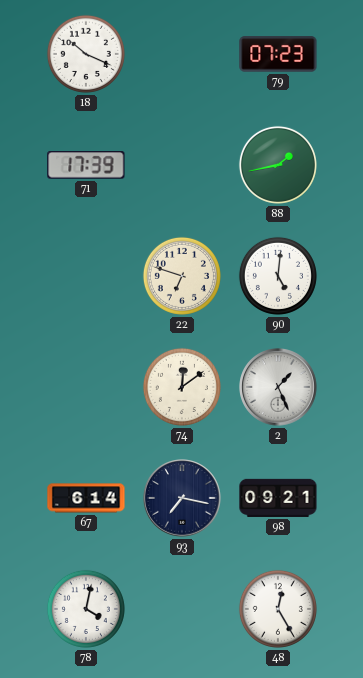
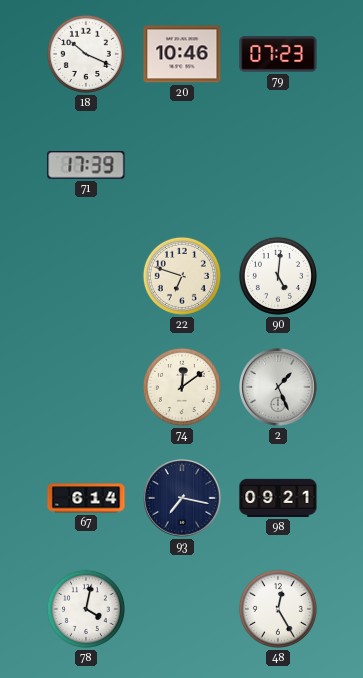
20: none -> 10:46 (182, 54)
88: 1:43 -> none (278, 165)
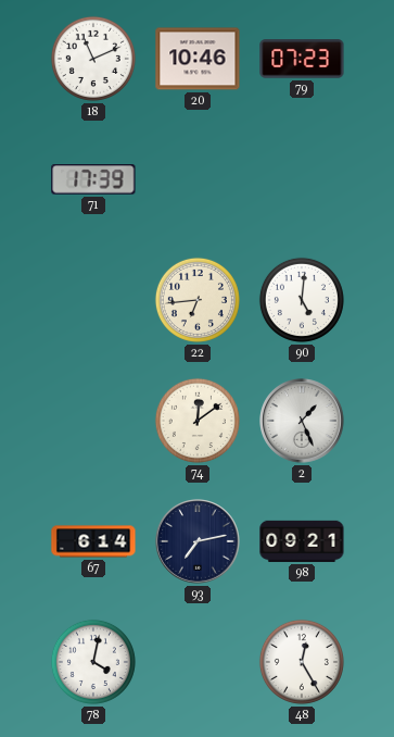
18: 10:19 -> 11:11 (93, 59)
22: 6:48 -> 6:44 (198, 300)
93: 7:17 -> 7:13 (198, 541)
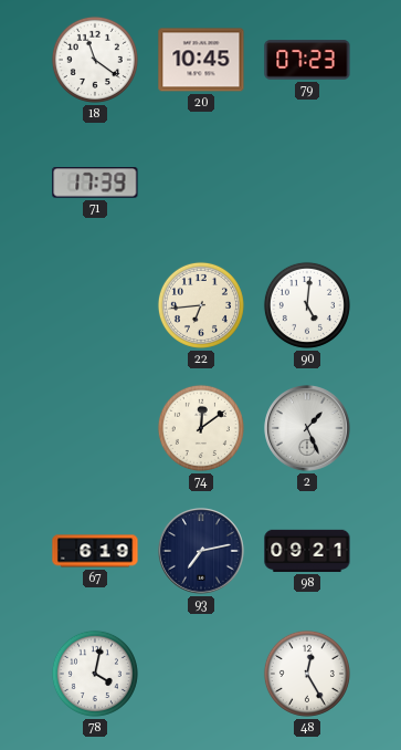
18: 11:11 -> 11:21 (95, 60)
20: 10:46 -> 10:45 (201, 60)
67: 6:14 -> 6:19 (95, 551)
